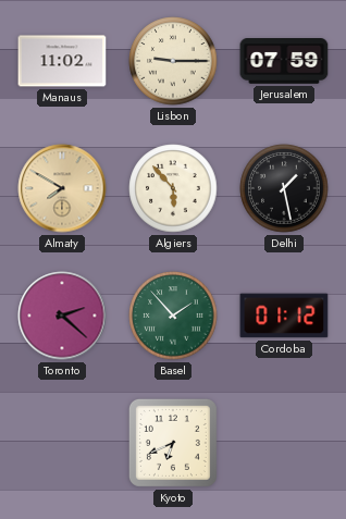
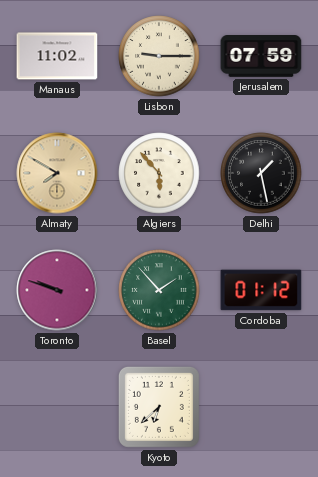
Toronto: 2:22 -> 9:48 (57, 290)
Kyoto: 6:41 -> 6:38 (159, 407)
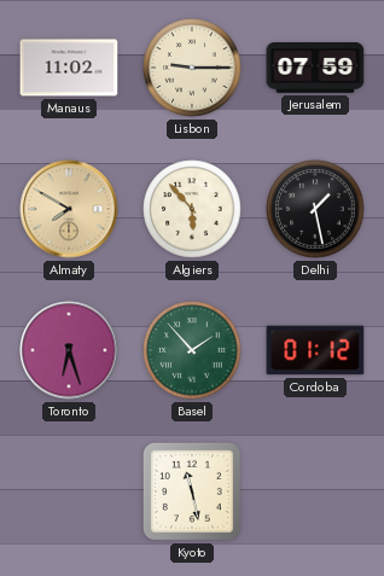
Toronto: 9:48 -> 6:27 (69, 350)
Kyoto: 6:38 -> 11:28 (192, 491)
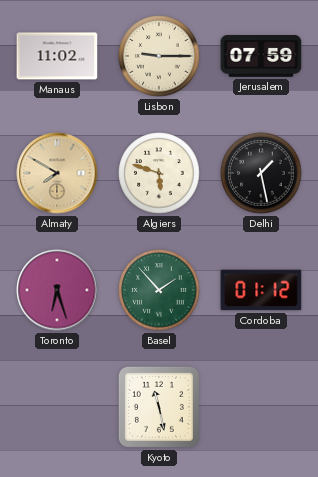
Algiers: 5:53 -> 5:48 (159, 173)
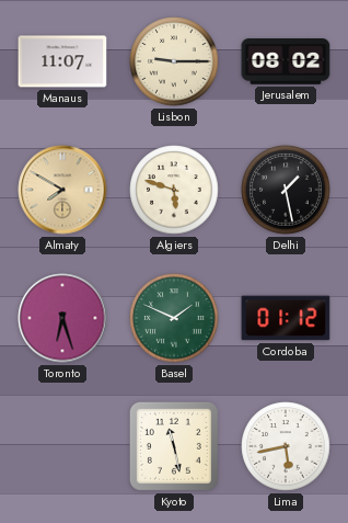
Manaus: 11:02 -> 11:07 (62, 61)
Jerusalem: 07:59 -> 08:02 (286, 61)
Basel: 1:53 -> 1:49 (174, 318)
Lima: none -> 5:43 (286, 446)
